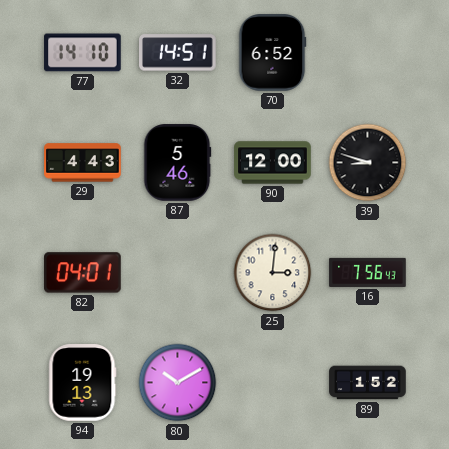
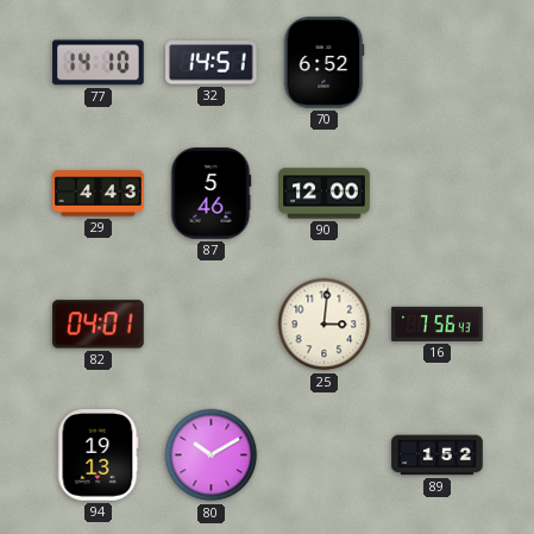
39: 8:48 -> none (368, 163)
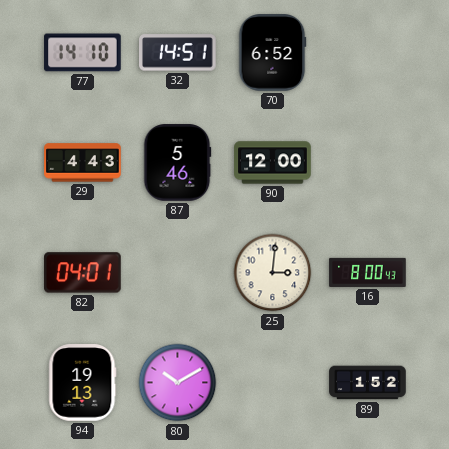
16: 7:56 -> 8:00 (368, 272)
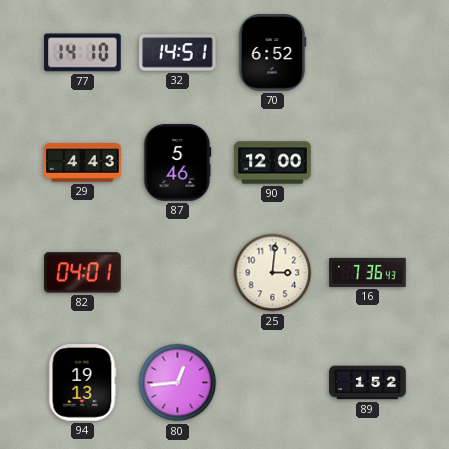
16: 8:00 -> 7:36 (368, 272)
80: 10:10 -> 12:44 (178, 383)
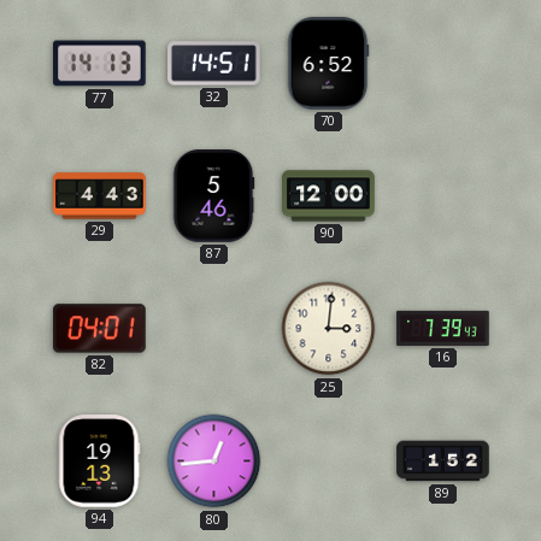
77: 14:10 -> 14:13 (100, 64)
16: 7:36 -> 7:39 (443, 328)
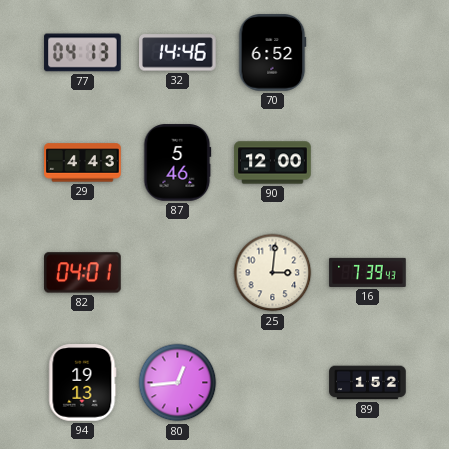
77: 14:13 -> 04:13 (83, 53)
32: 14:51 -> 14:46 (178, 53)
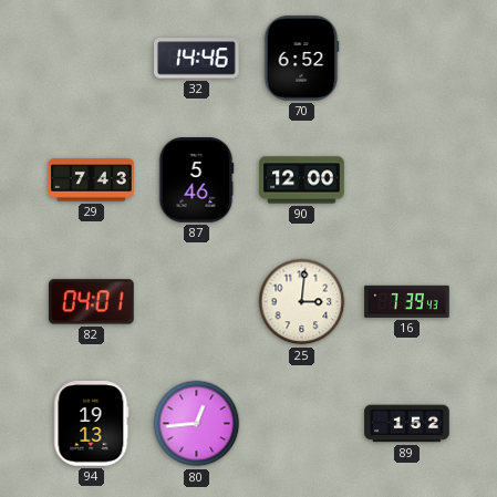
77: 04:13 -> none (83, 53)
29: 4:43 -> 7:43 (92, 180)
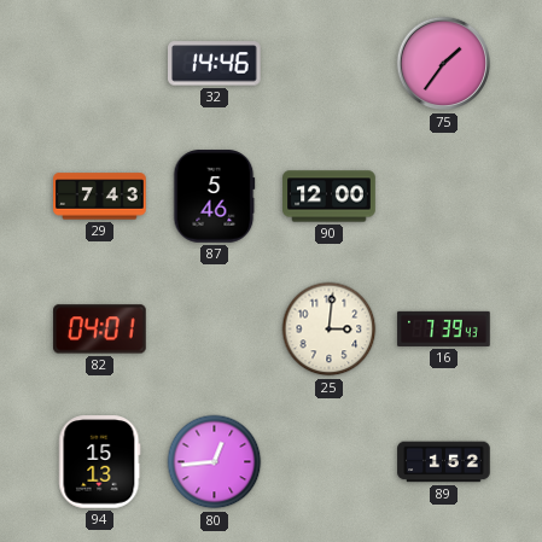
70: 6:52 -> none (301, 59)
75: none -> 1:36 (444, 64)
94: 19:13 -> 15:13 (100, 462)
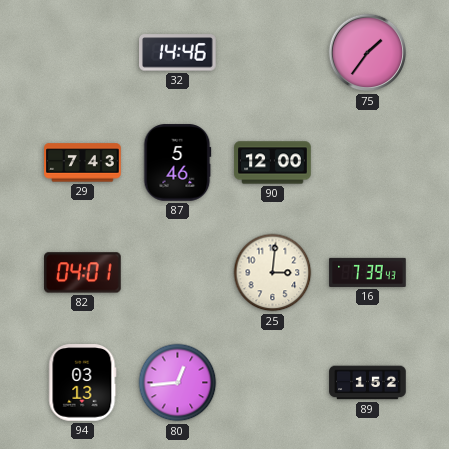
94: 15:13 -> 03:13 (83, 383)
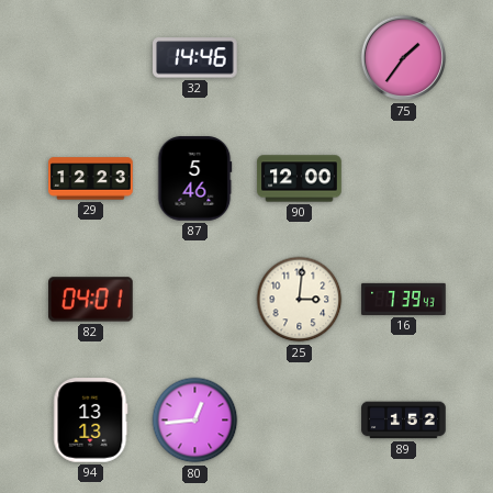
29: 7:43 -> 12:23 (91, 179)
94: 03:13 -> 13:13 (91, 421)
